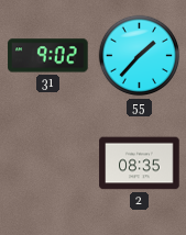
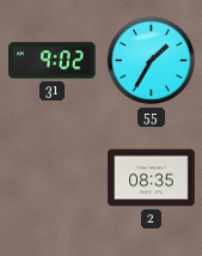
55: 1:37 -> 1:35 (152, 61)
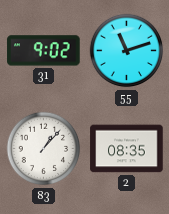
55: 1:35 -> 11:12 (127, 51)
83: none -> 1:07 (44, 149)
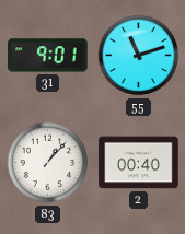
31: 9:02 -> 9:01 (48, 56)
2: 08:35 -> 00:40 (139, 163)
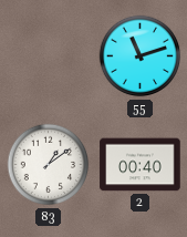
31: 9:01 -> none (48, 56)
83: 1:07 -> 1:09 (49, 165)
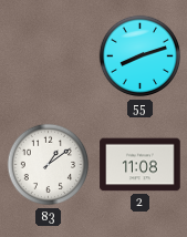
55: 11:12 -> 8:12 (141, 56)
2: 00:40 -> 11:08 (141, 165)
